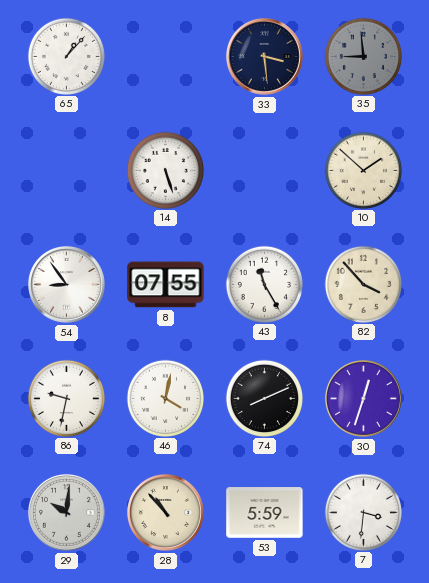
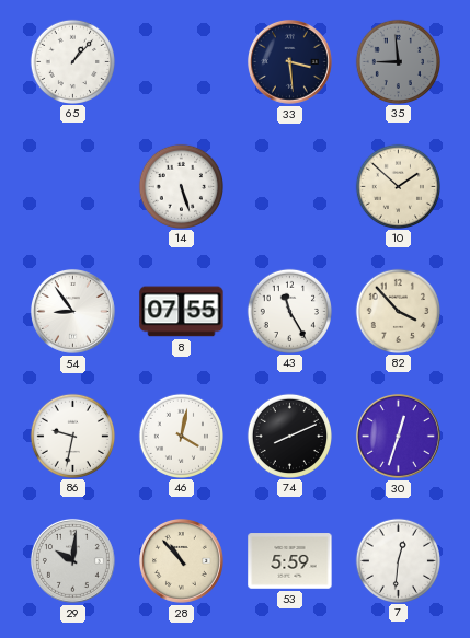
7: 3:31 -> 12:31 (398, 560)
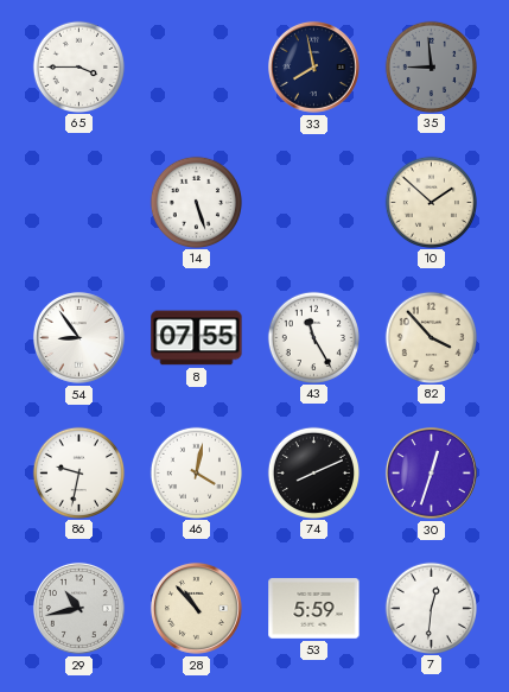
65: 1:07 -> 3:45 (78, 66)
33: 3:29 -> 7:58 (313, 66)
29: 10:01 -> 10:43 (78, 608)
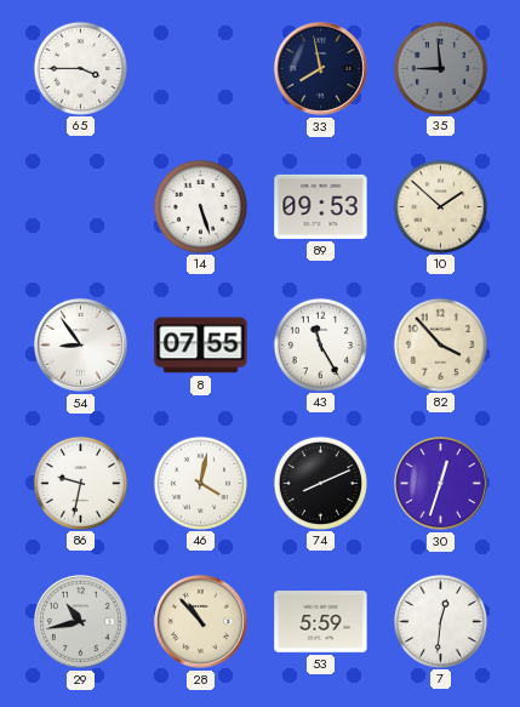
89: none -> 09:53 (321, 206)
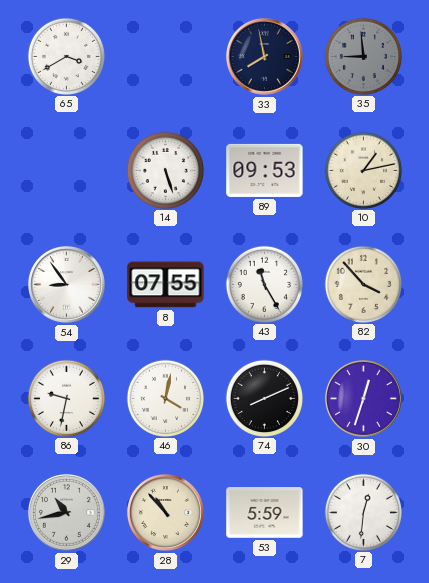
65: 3:45 -> 3:40 (66, 56)
10: 1:52 -> 1:13 (363, 170)
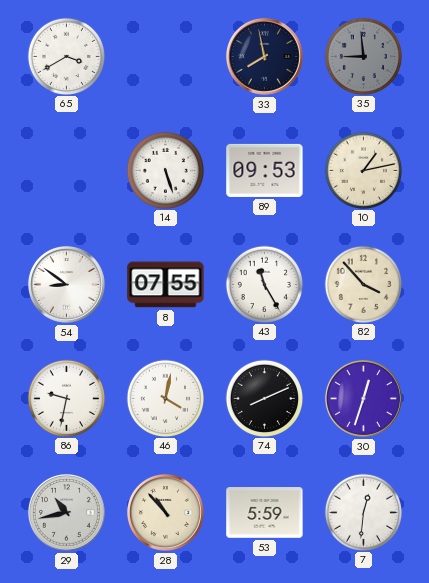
54: 8:54 -> 8:51 (66, 284)
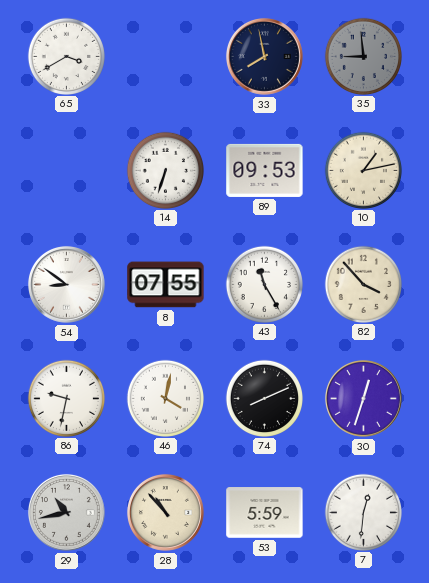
14: 5:27 -> 6:33 (165, 170)
